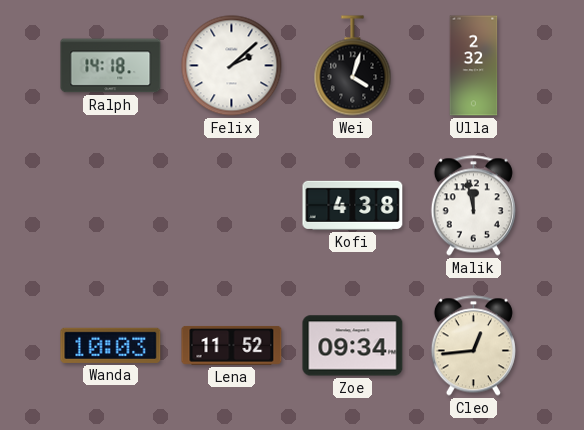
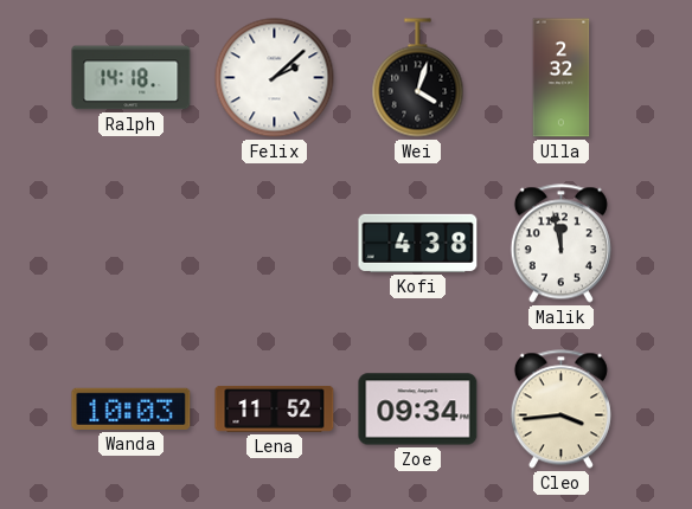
Cleo: 12:44 -> 3:44 (560, 410)
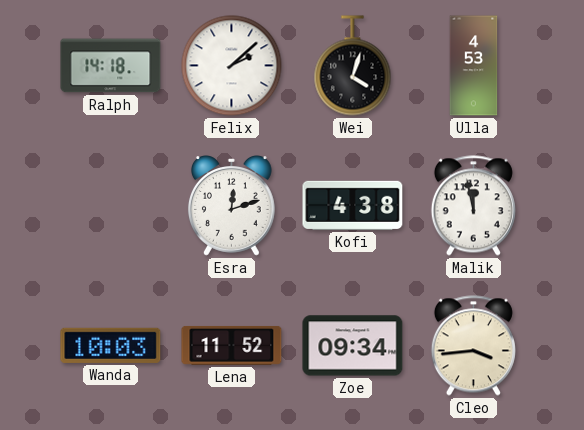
Ulla: 2:32 -> 4:53 (474, 66)
Esra: none -> 12:12 (231, 206)
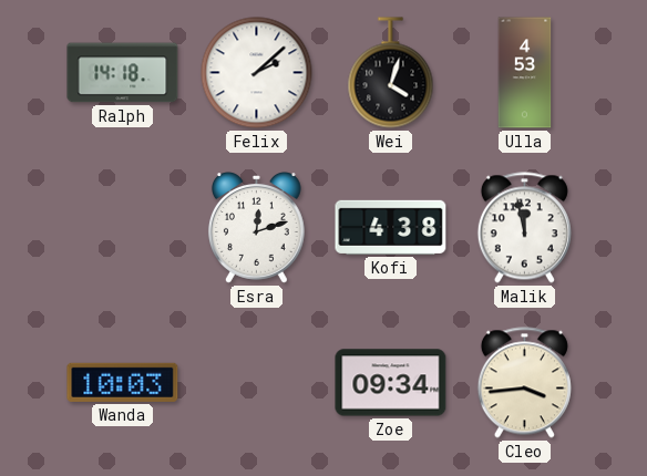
Lena: 11:52 -> none (232, 345)
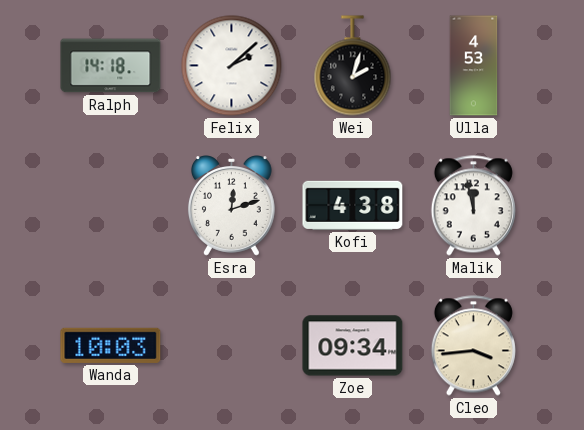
Wei: 4:03 -> 2:03 (353, 66)
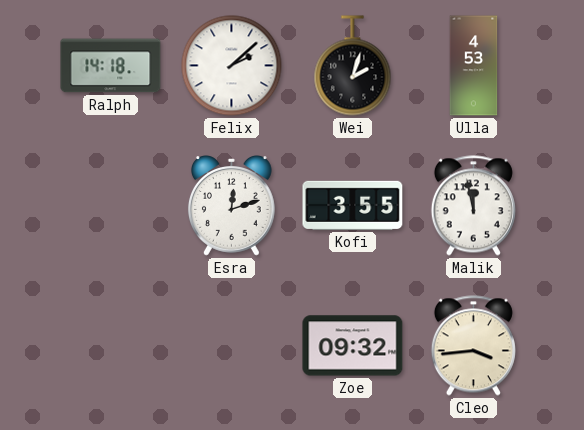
Kofi: 4:38 -> 3:55 (353, 205)
Wanda: 10:03 -> none (111, 345)
Zoe: 09:34 -> 09:32 (353, 346)
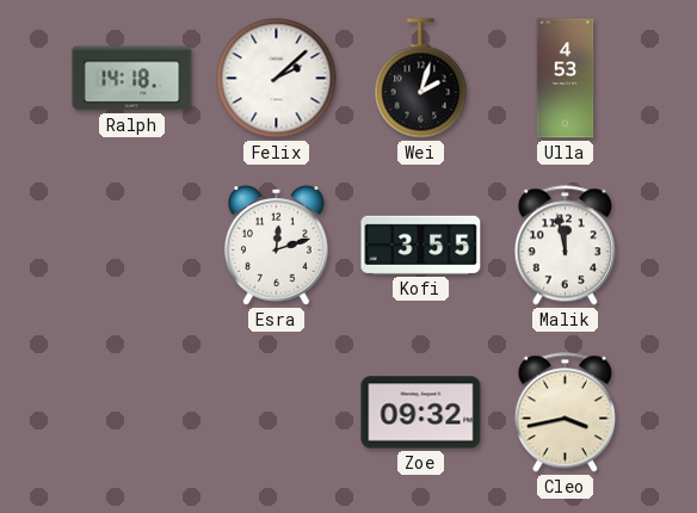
Cleo: 3:44 -> 3:43 (565, 413)
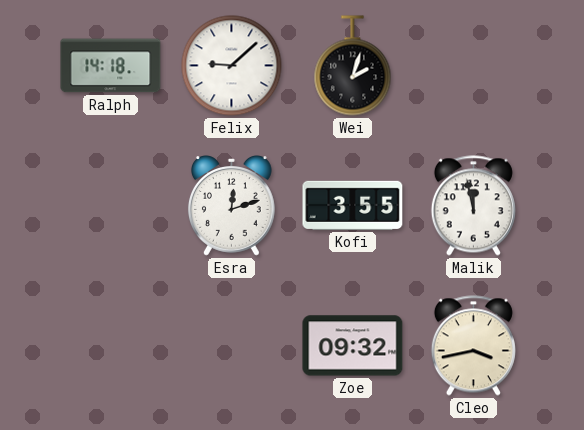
Felix: 2:08 -> 9:08 (232, 66)
Ulla: 4:53 -> none (566, 79)
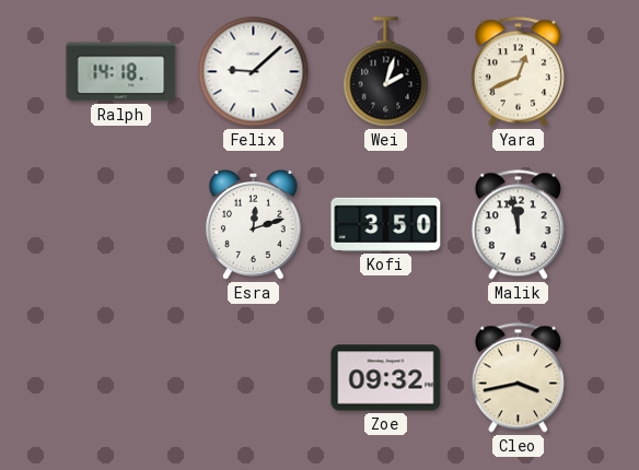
Yara: none -> 12:41 (518, 72)
Kofi: 3:55 -> 3:50 (386, 224)
